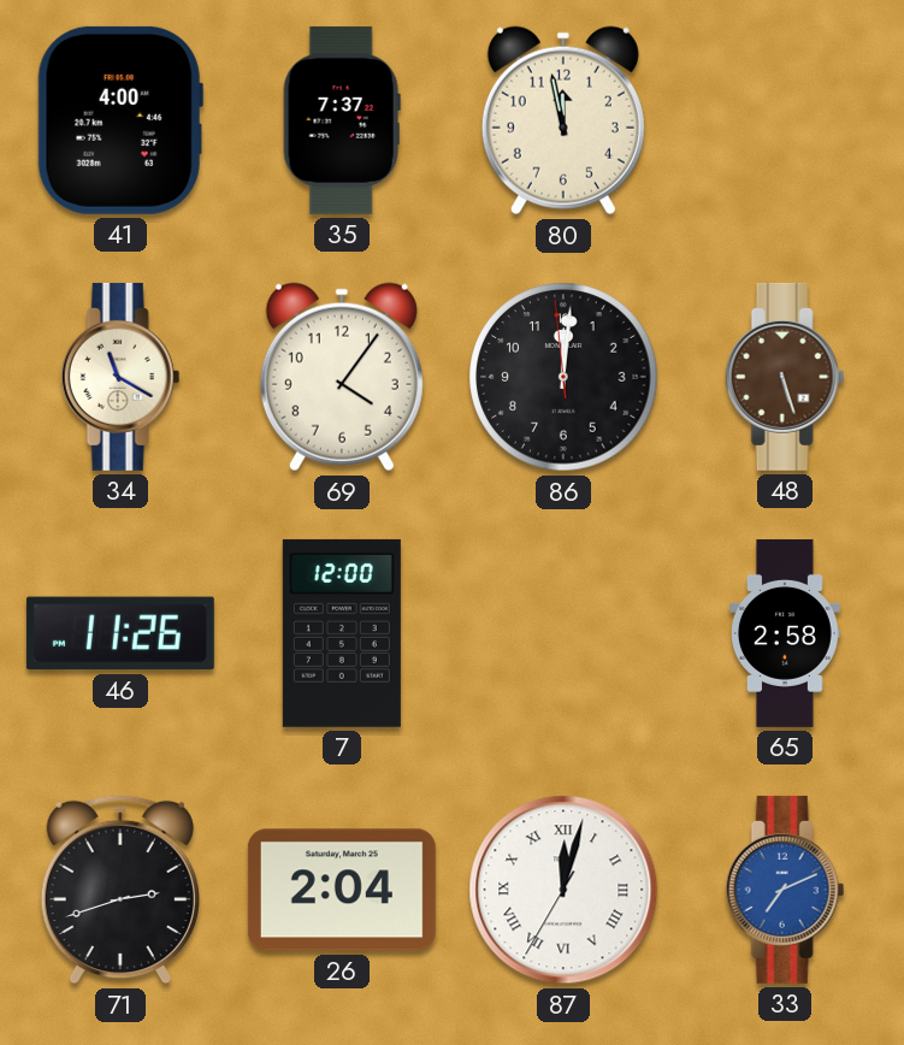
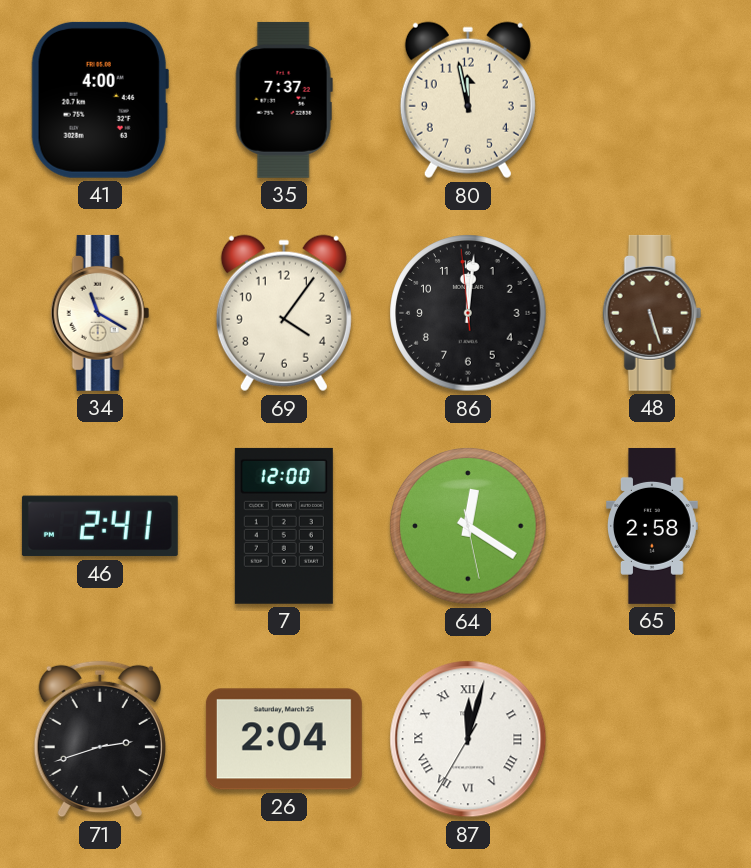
46: 11:26 -> 2:41 (100, 526)
64: none -> 12:20 (468, 526)
33: 7:11 -> none (785, 890)
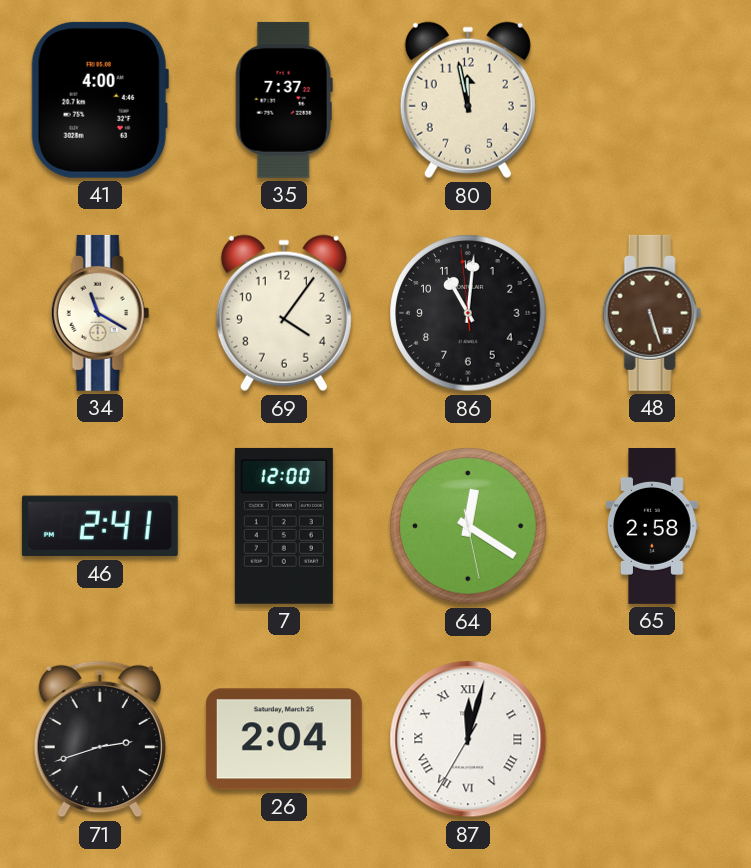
86: 12:00 -> 11:00 (468, 313)
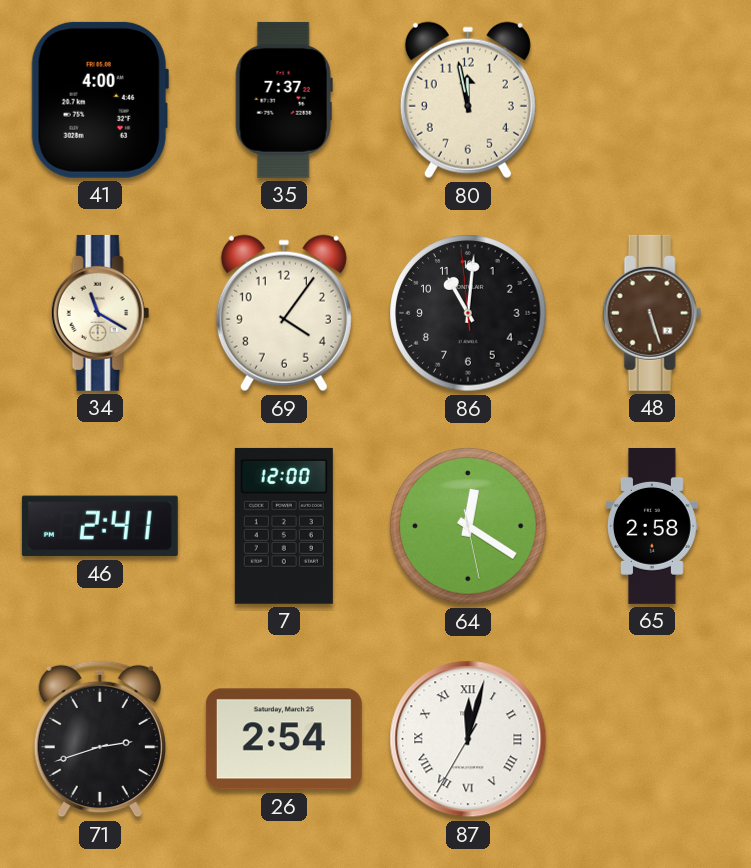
26: 2:04 -> 2:54 (284, 739)
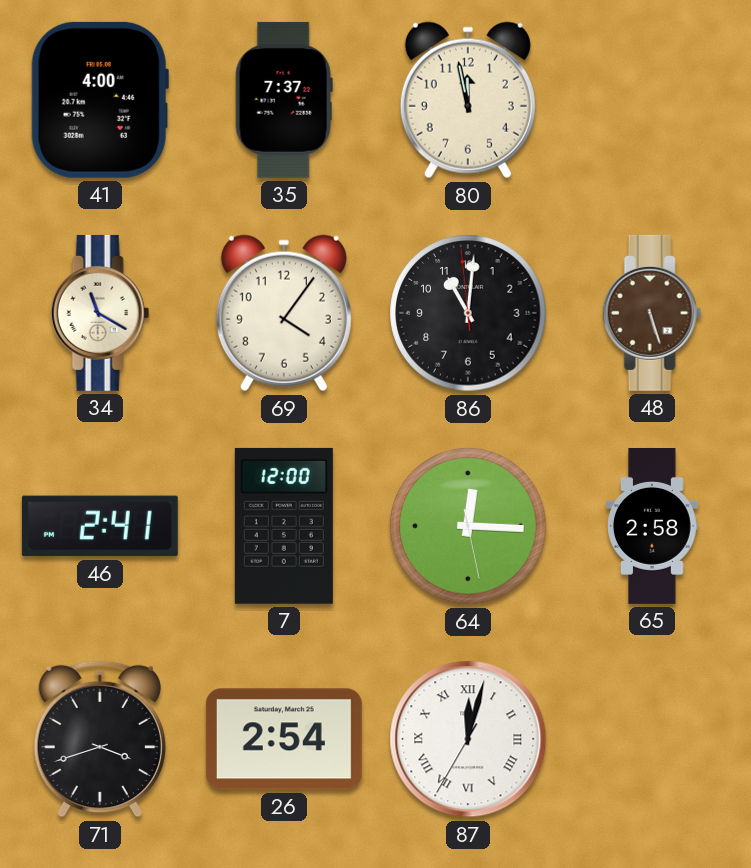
64: 12:20 -> 12:15 (468, 526)
71: 2:42 -> 3:42 (100, 739)
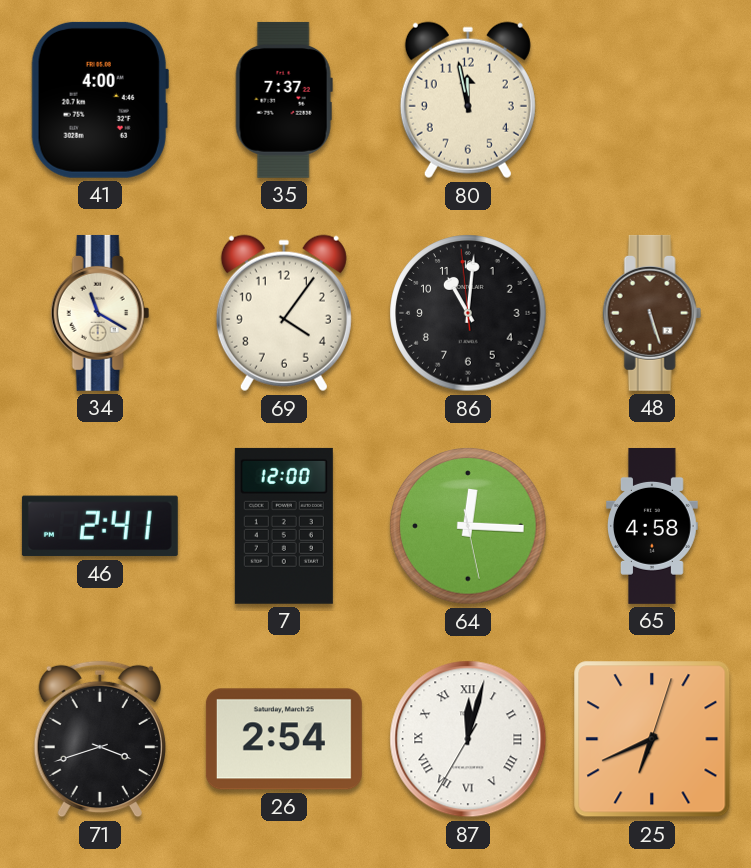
65: 2:58 -> 4:58 (653, 526)
25: none -> 6:41 (652, 739)
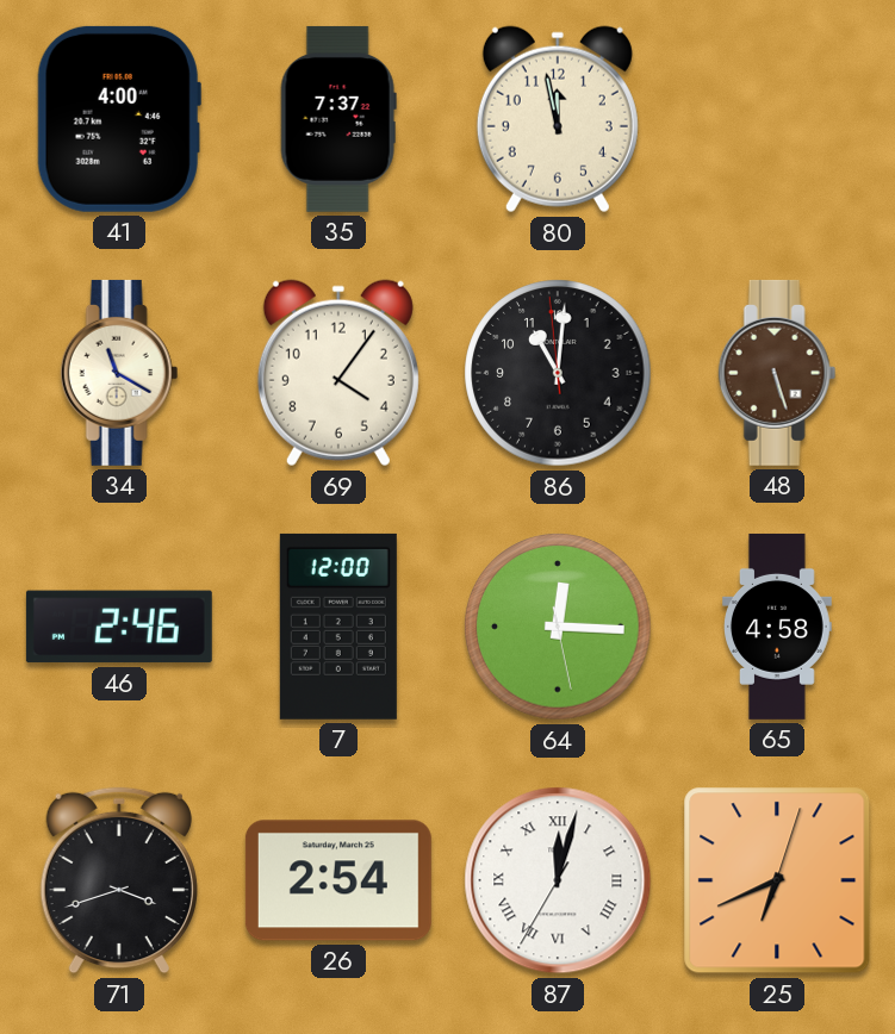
46: 2:41 -> 2:46 (119, 627)
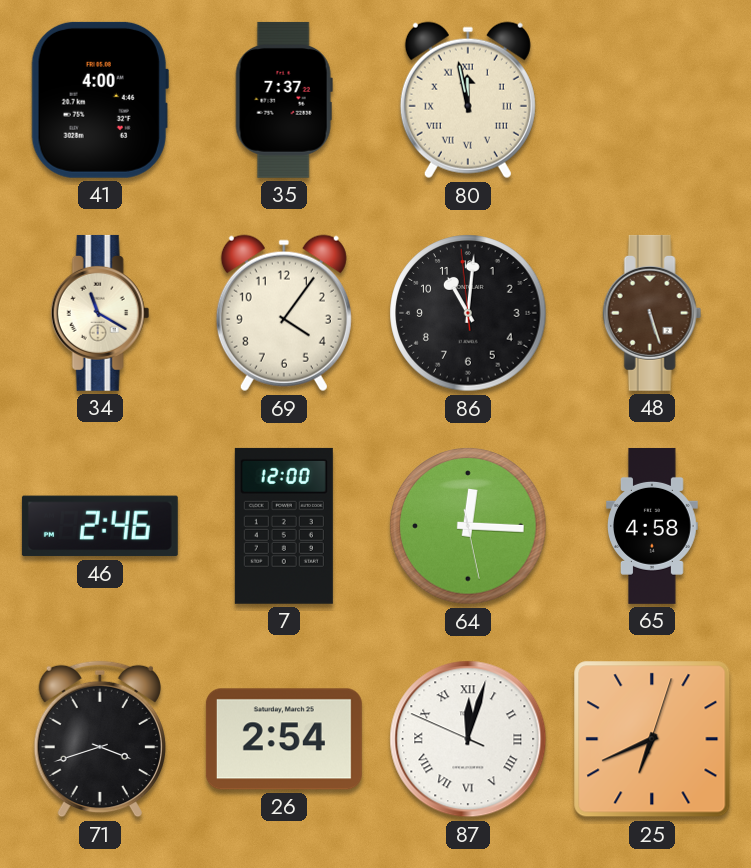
80 numerals: Arabic -> Roman (468, 100)
87: 12:02:35 -> 12:02:49 (468, 739)
